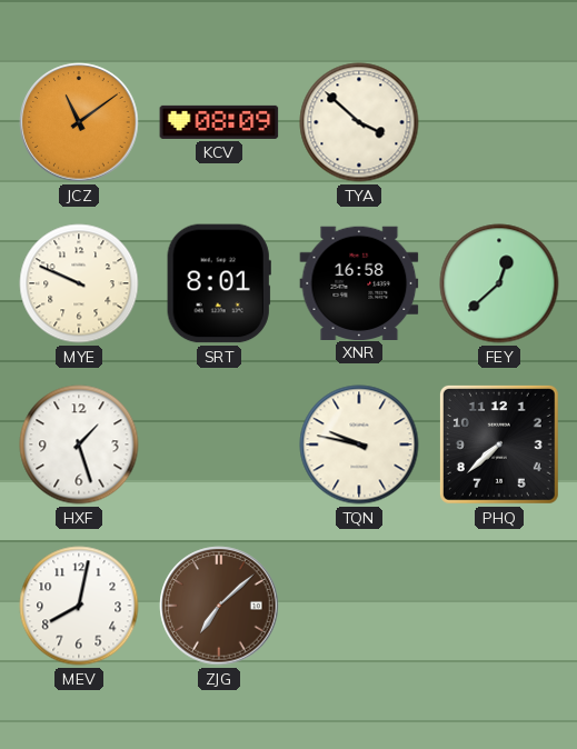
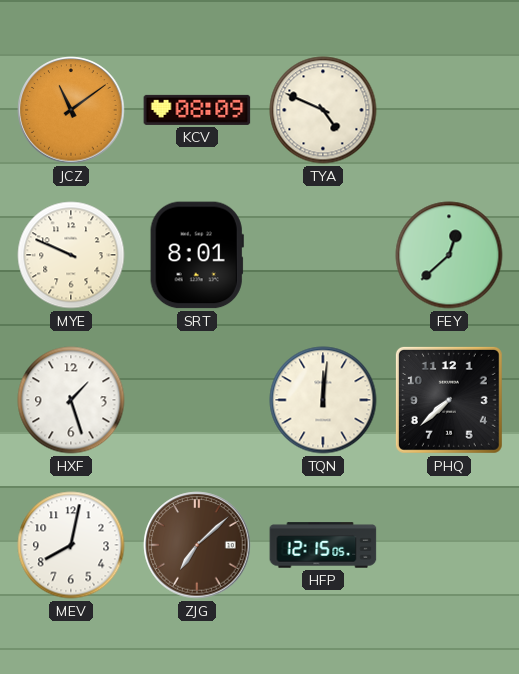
TYA: 3:52 -> 4:49 (323, 110)
XNR: 16:58 -> none (359, 282)
TQN: 9:47 -> 12:01 (323, 400)
HFP: none -> 12:15 (323, 545)
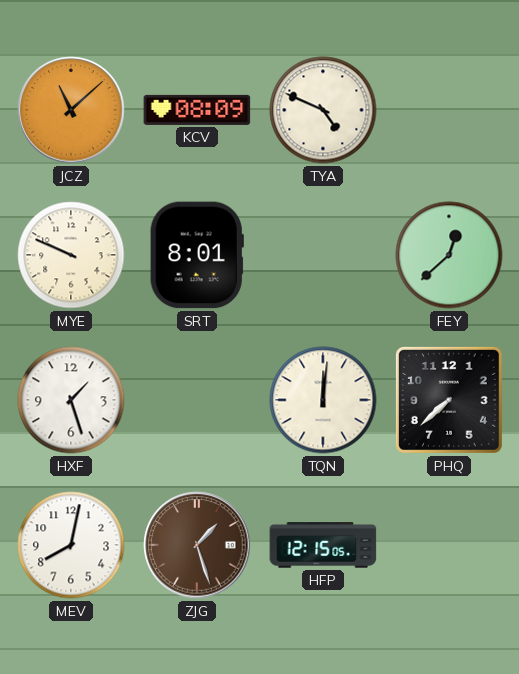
JCZ: 11:09 -> 11:08 (71, 110)
ZJG: 7:08 -> 1:27 (197, 545)
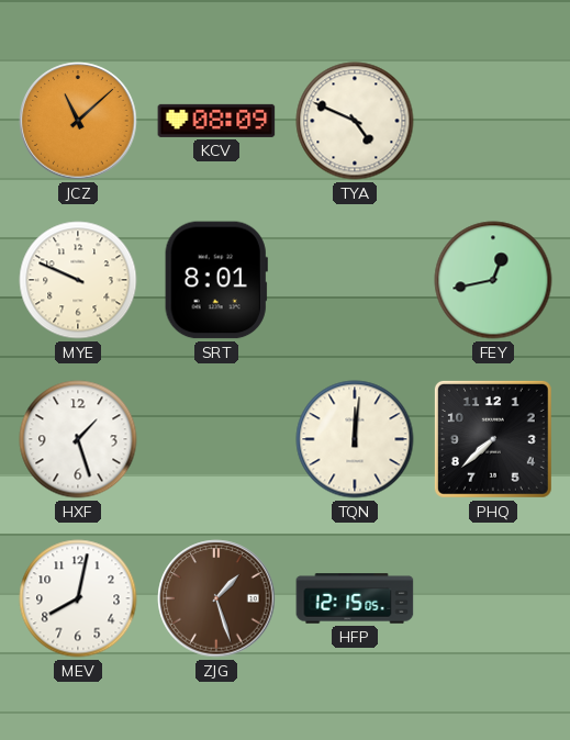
FEY: 12:38 -> 12:43 (493, 280)
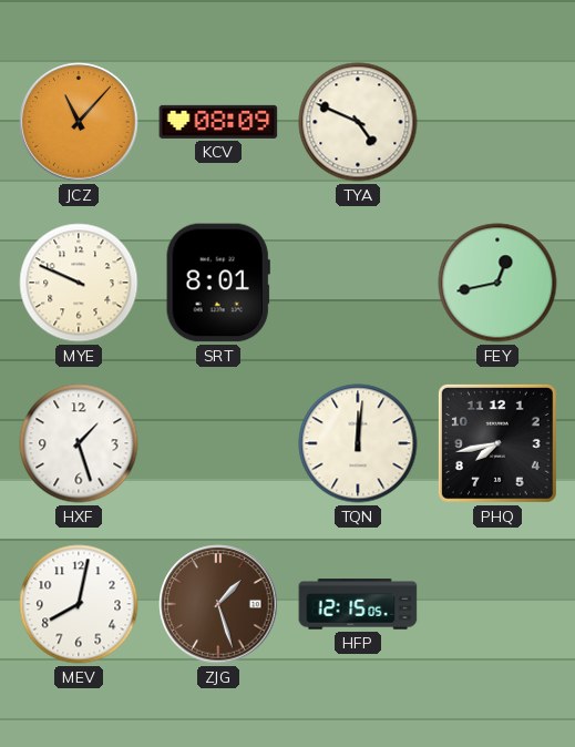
JCZ: 11:08 -> 11:07 (79, 122)
PHQ: 7:38 -> 7:43 (497, 443)
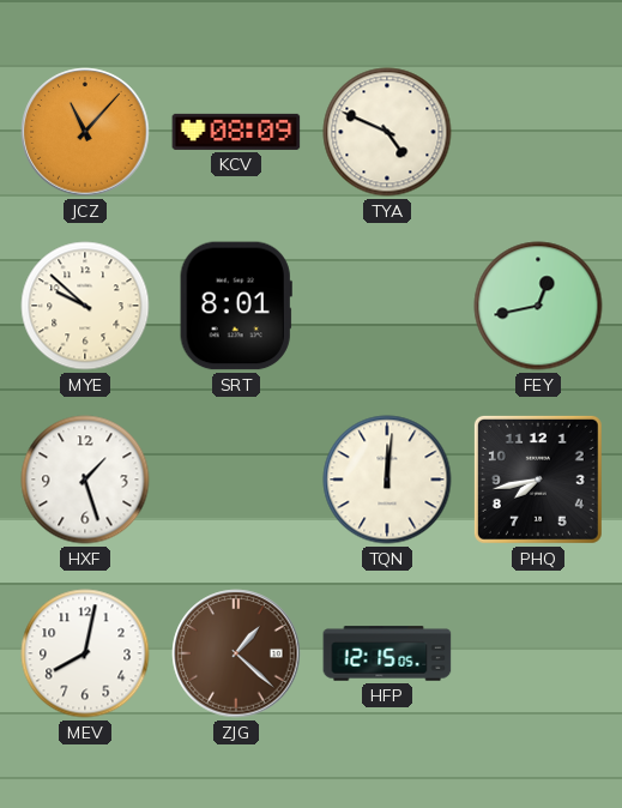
MYE: 9:49 -> 9:52 (85, 306)
ZJG: 1:27 -> 1:22 (236, 653)
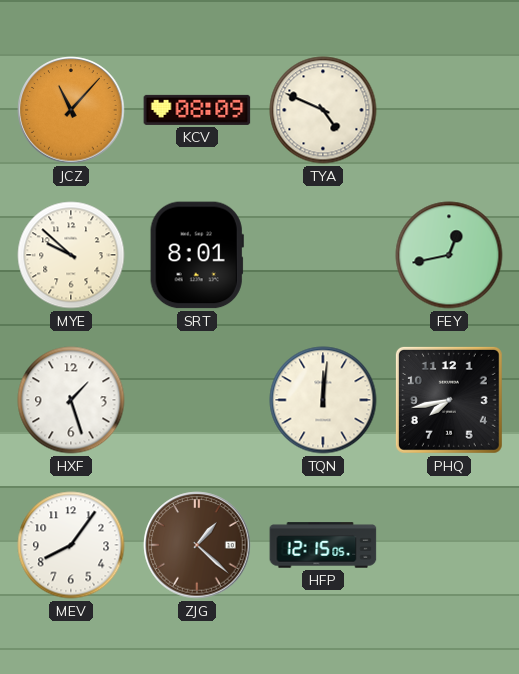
MEV: 8:02 -> 8:06 (71, 545)
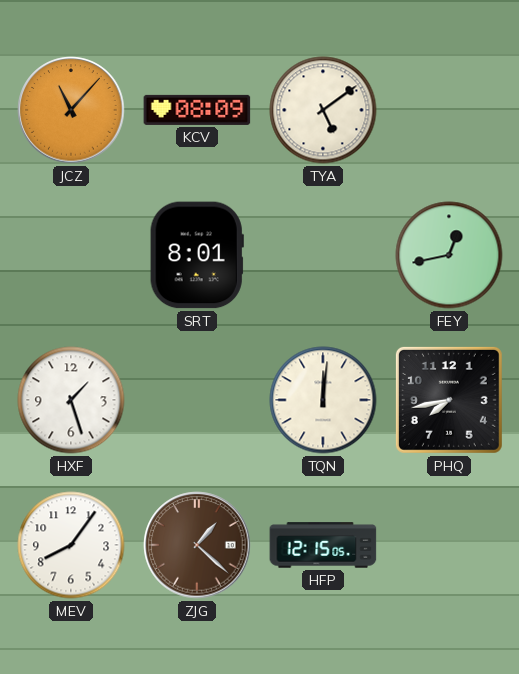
TYA: 4:49 -> 5:09 (323, 110)
MYE: 9:52 -> none (71, 255)
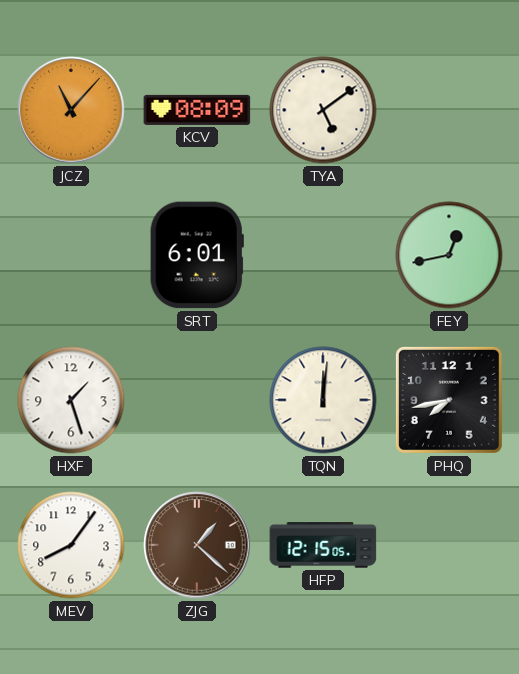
SRT: 8:01 -> 6:01 (197, 255)
